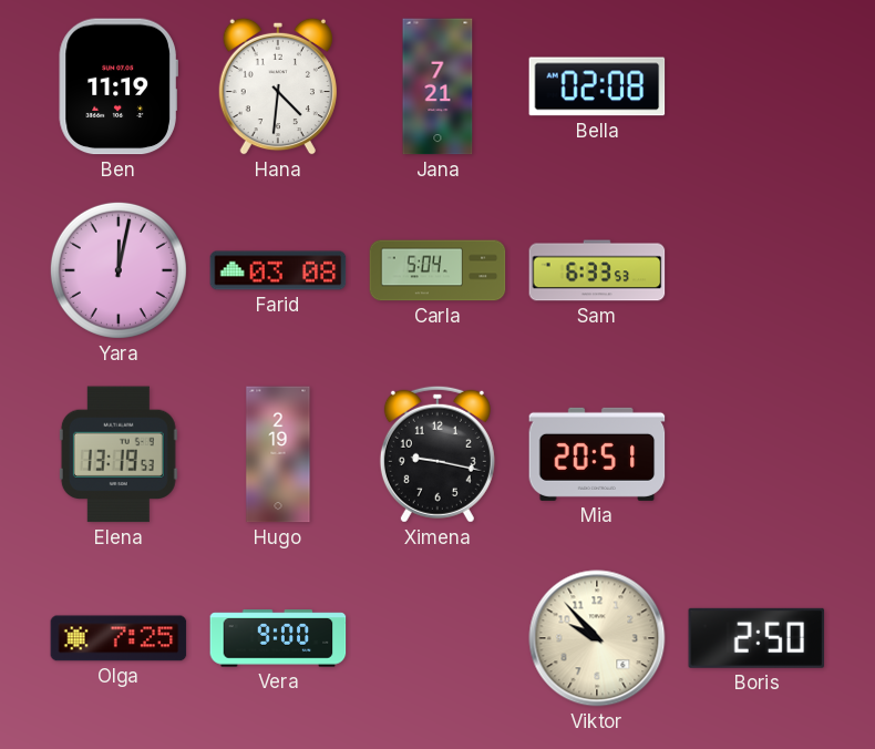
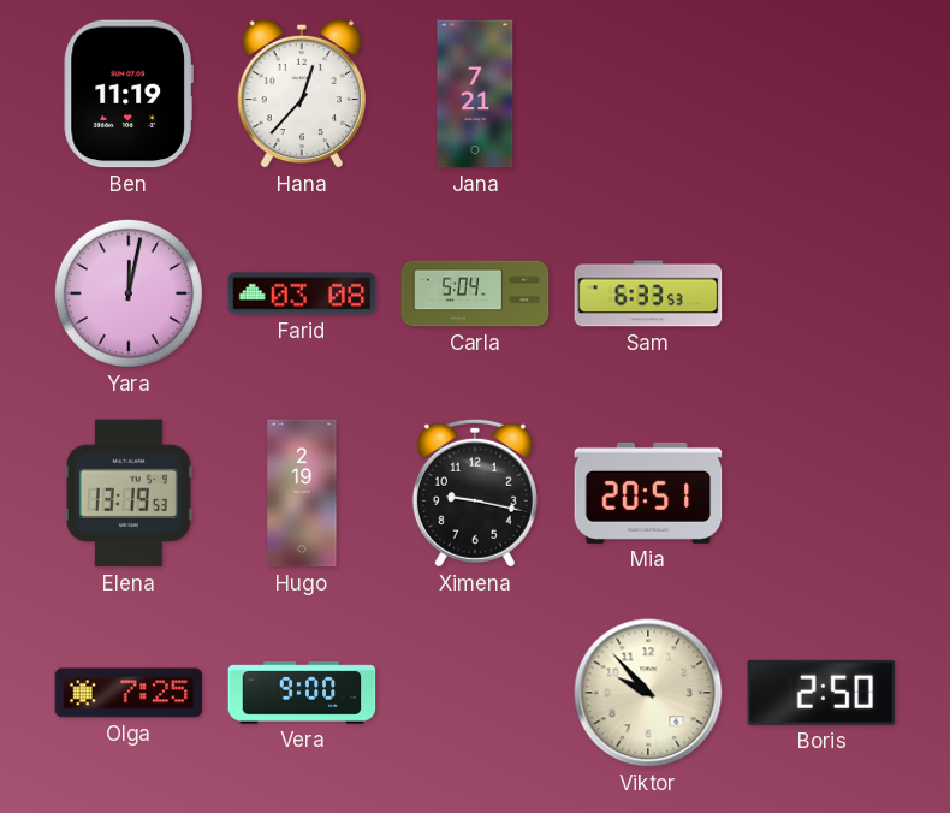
Hana: 4:31 -> 12:37 (302, 94)
Bella: 02:08 -> none (597, 86)
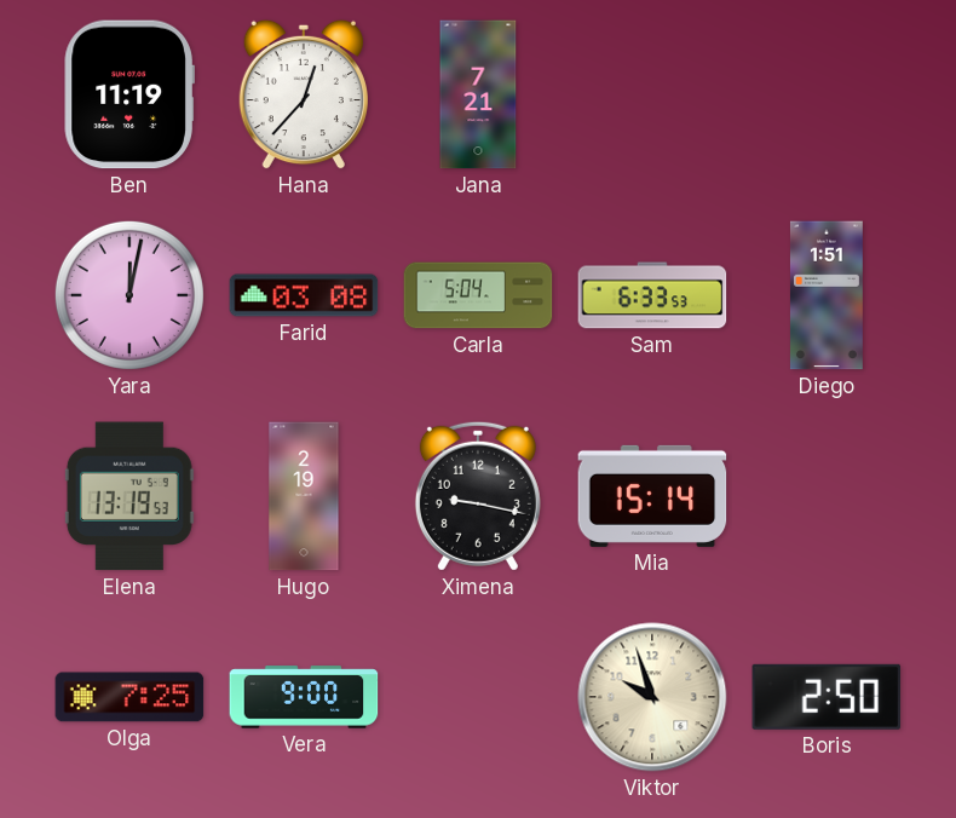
Diego: none -> 1:51 (827, 295)
Mia: 20:51 -> 15:14 (652, 496)
Viktor: 9:53 -> 9:57 (652, 697)
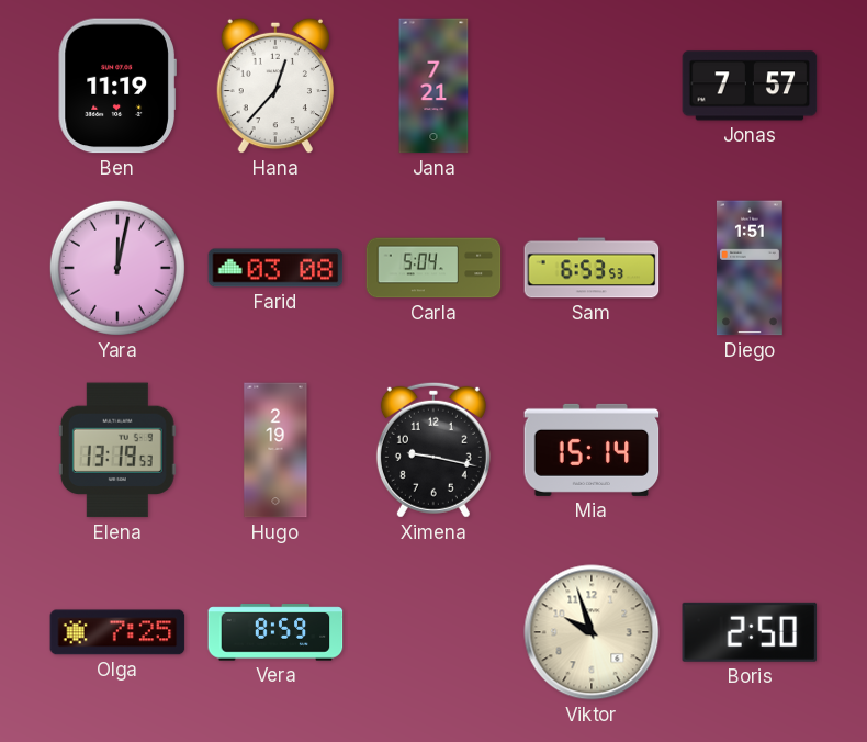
Jonas: none -> 7:57 (750, 86)
Sam: 6:33 -> 6:53 (592, 268)
Vera: 9:00 -> 8:59 (275, 632)
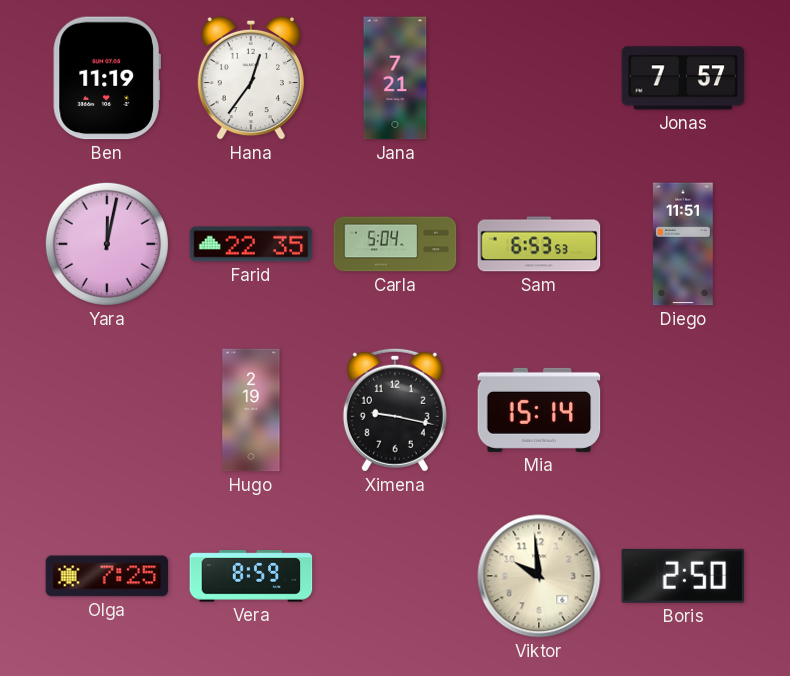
Hana: 12:37 -> 12:36 (251, 78)
Farid: 03:08 -> 22:35 (251, 244)
Diego: 1:51 -> 11:51 (683, 244)
Elena: 13:19 -> none (117, 450)
Viktor: 9:57 -> 9:59 (539, 576)
